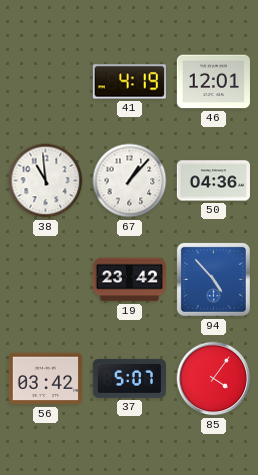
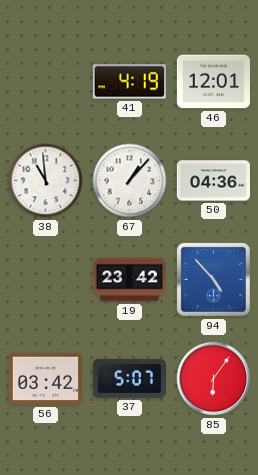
85: 4:06 -> 6:06 (214, 379)
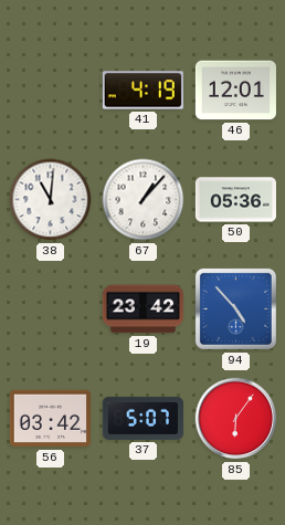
38: 10:59 -> 11:01 (51, 200)
50: 04:36 -> 05:36 (235, 200)
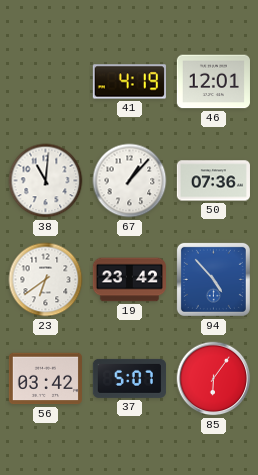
50: 05:36 -> 07:36 (213, 181)
23: none -> 6:39 (46, 280)
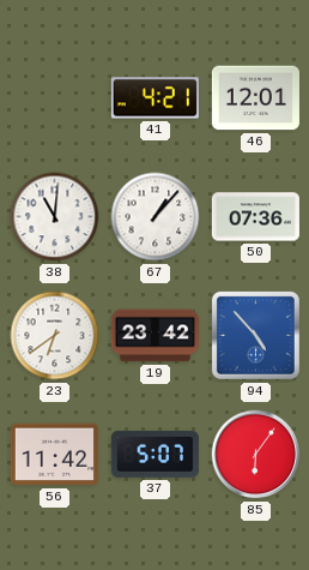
41: 4:19 -> 4:21 (154, 98)
56: 03:42 -> 11:42 (54, 455)
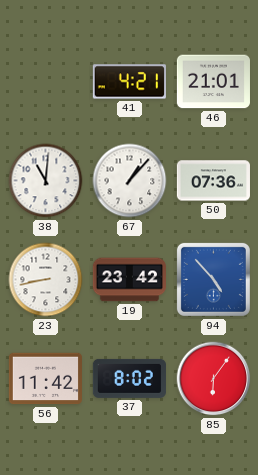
46: 12:01 -> 21:01 (213, 82)
23: 6:39 -> 8:43 (46, 280)
37: 5:07 -> 8:02 (129, 378)
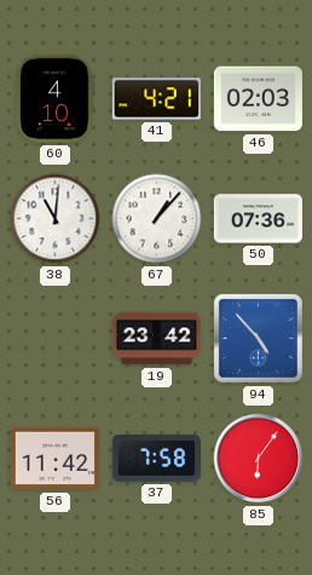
60: none -> 4:10 (54, 98)
46: 21:01 -> 02:03 (258, 99)
23: 8:43 -> none (46, 280)
37: 8:02 -> 7:58 (156, 458)
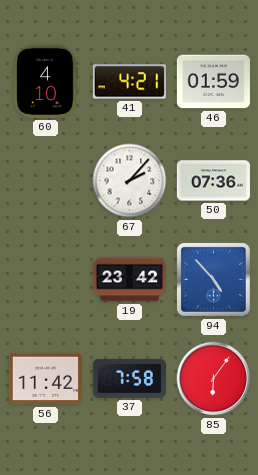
46: 02:03 -> 01:59 (213, 82)
38: 11:01 -> none (56, 219)
67: 1:07 -> 2:07 (130, 181)
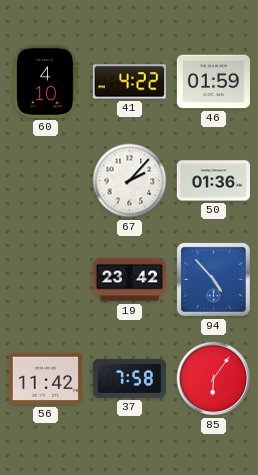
41: 4:21 -> 4:22 (129, 82)
50: 07:36 -> 01:36 (213, 181)
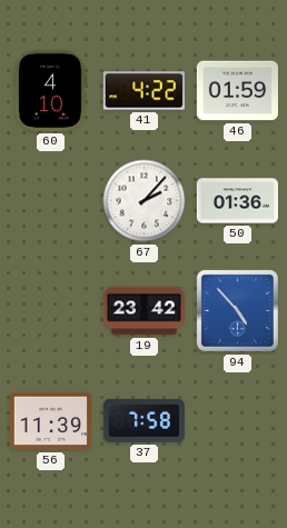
56: 11:42 -> 11:39 (50, 421)
85: 6:06 -> none (214, 379)
